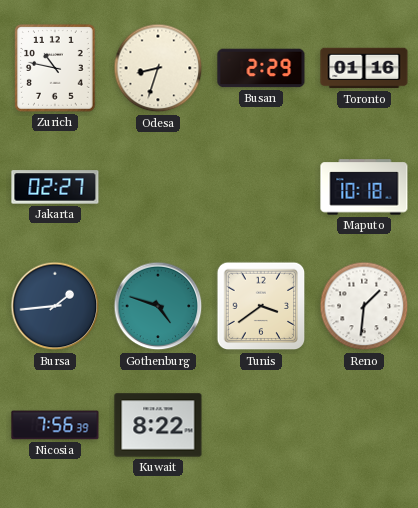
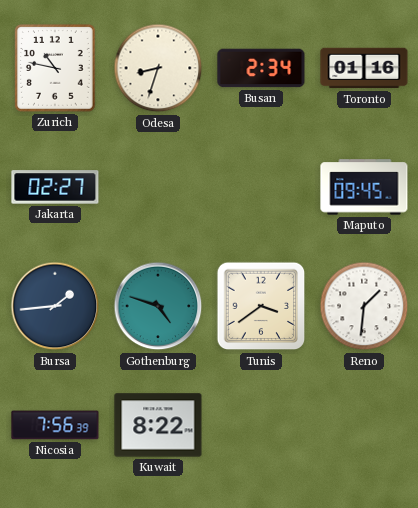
Busan: 2:29 -> 2:34 (261, 68)
Maputo: 10:18 -> 09:45 (364, 187)
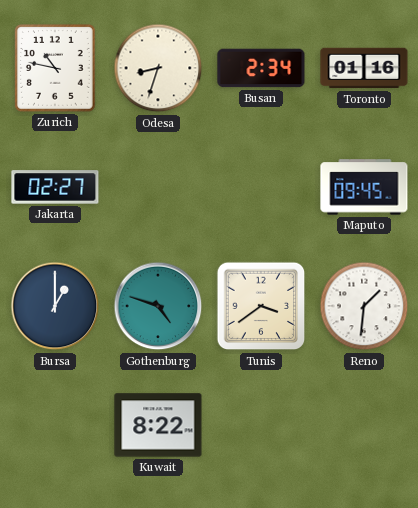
Bursa: 1:44 -> 1:00 (55, 306)
Nicosia: 7:56 -> none (55, 425)
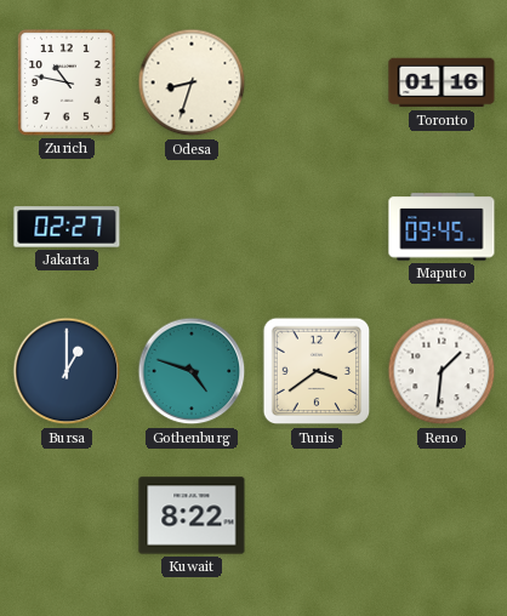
Busan: 2:34 -> none (261, 68)
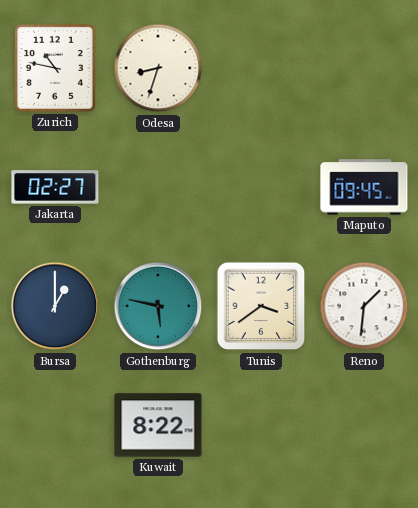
Toronto: 01:16 -> none (442, 82)
Gothenburg: 4:48 -> 5:47 (158, 306)
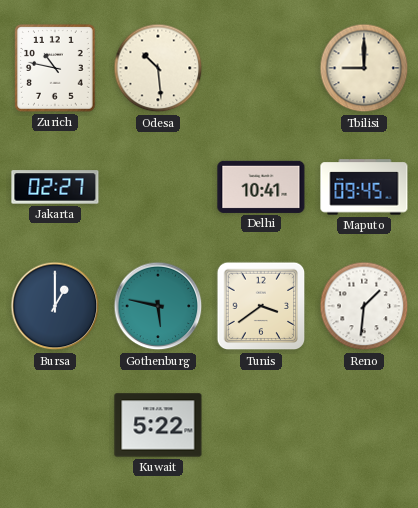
Odesa: 8:33 -> 10:29 (158, 68)
Tbilisi: none -> 9:00 (364, 68)
Delhi: none -> 10:41 (261, 187)
Kuwait: 8:22 -> 5:22 (158, 425)
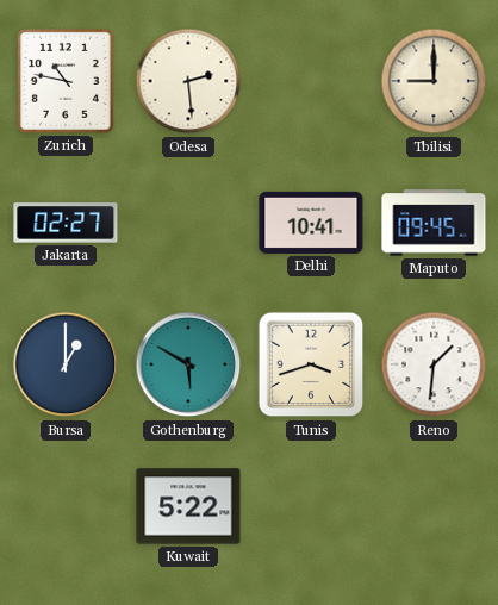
Odesa: 10:29 -> 2:29 (188, 81)
Gothenburg: 5:47 -> 5:50 (188, 364)
Tunis: 3:39 -> 3:42 (311, 364)
